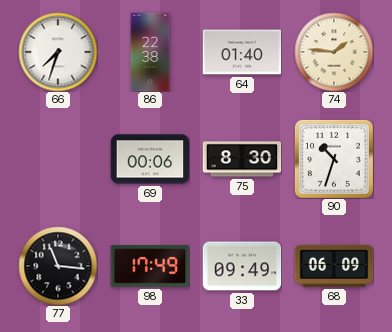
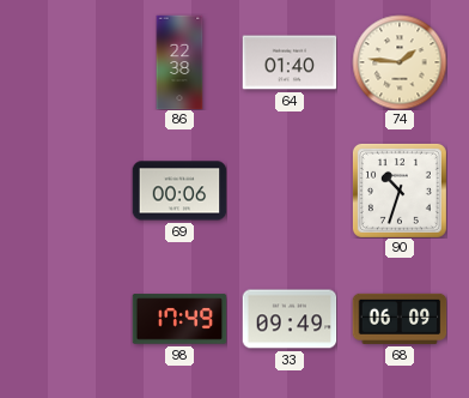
66: 7:33 -> none (58, 52)
75: 8:30 -> none (242, 159)
77: 11:16 -> none (58, 266)
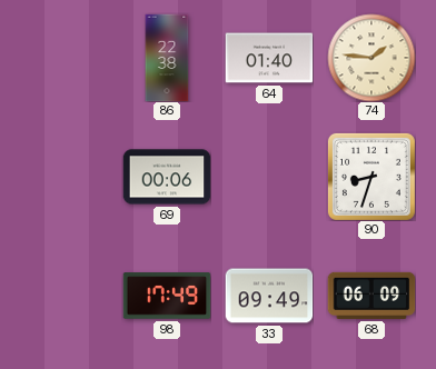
90: 10:33 -> 8:33 (371, 177)
